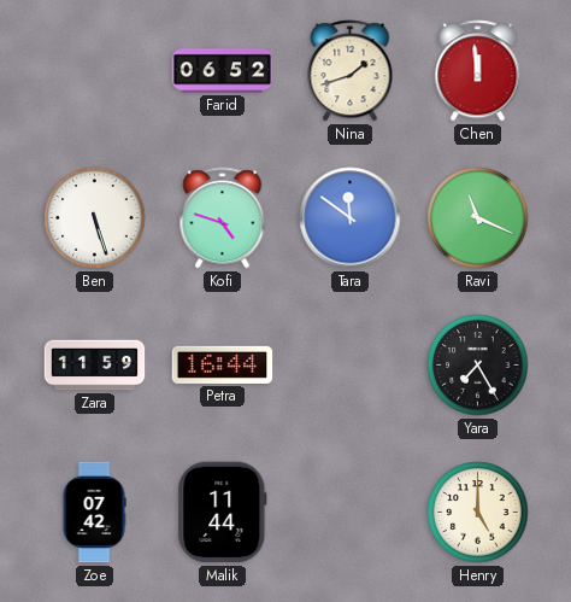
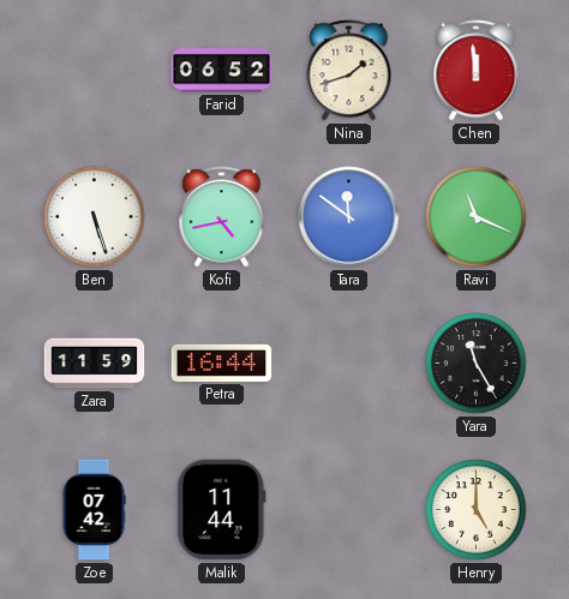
Kofi: 4:48 -> 4:43 (222, 217)
Yara: 7:25 -> 11:25 (477, 364)
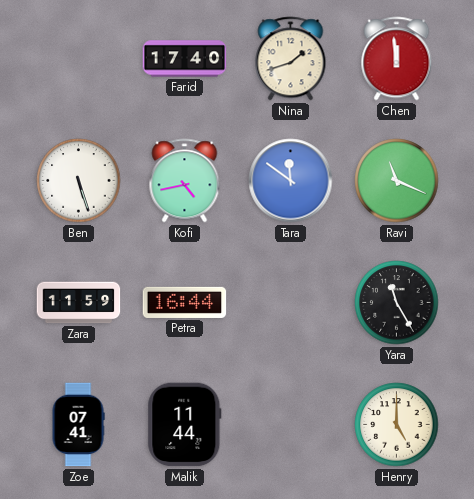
Farid: 06:52 -> 17:40 (185, 59)
Zoe: 07:42 -> 07:41 (78, 425)
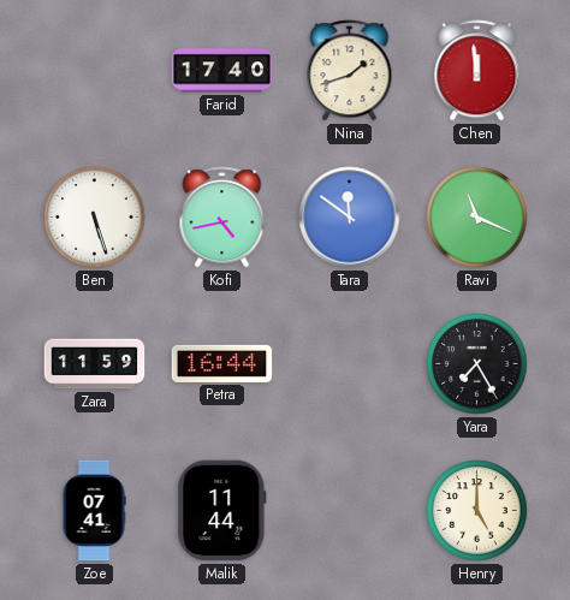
Yara: 11:25 -> 7:25 (477, 364)
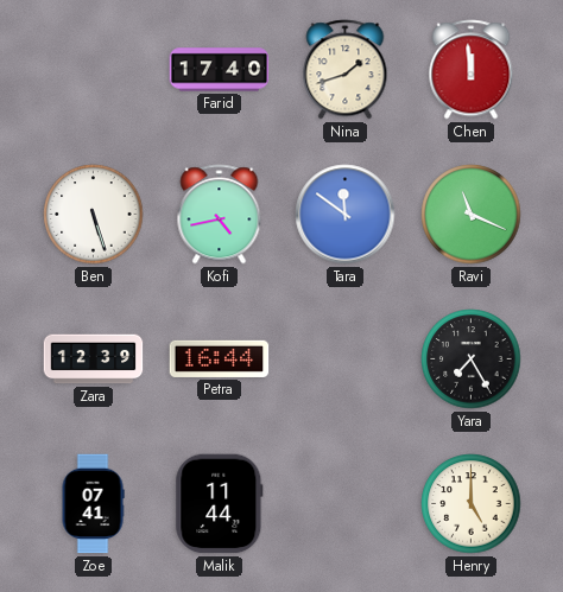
Zara: 11:59 -> 12:39 (94, 359)
